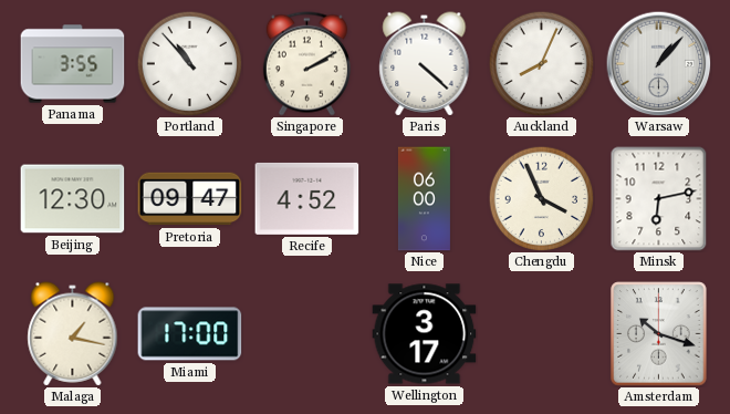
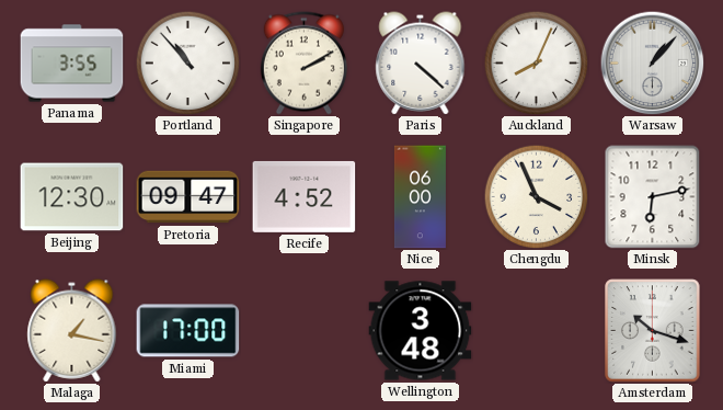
Wellington: 3:17 -> 3:48 (421, 331)
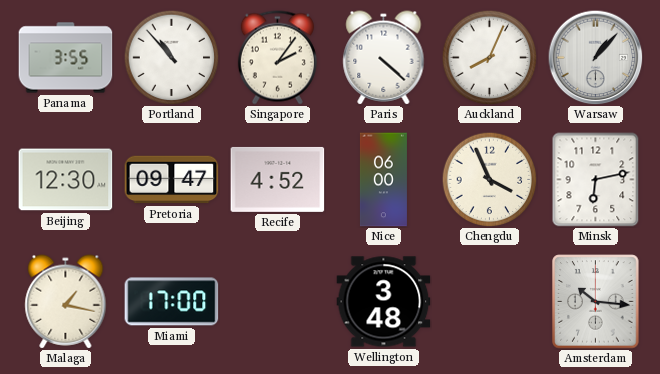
Singapore: 2:10 -> 2:06 (277, 58)
Amsterdam: 10:18 -> 10:16 (596, 302)
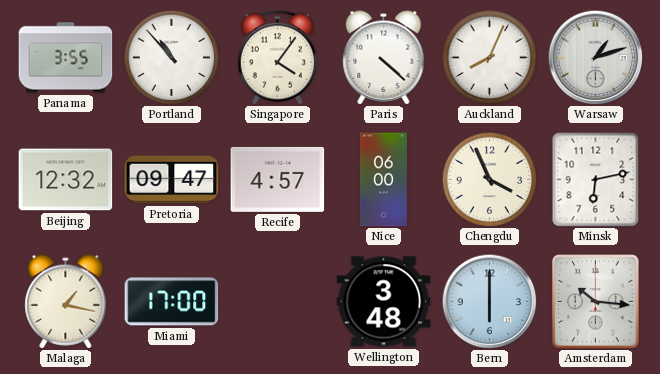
Singapore: 2:06 -> 4:06 (277, 58)
Warsaw: 1:07 -> 1:12 (595, 57)
Beijing: 12:30 -> 12:32 (66, 180)
Recife: 4:52 -> 4:57 (278, 179)
Bern: none -> 6:00 (489, 301)
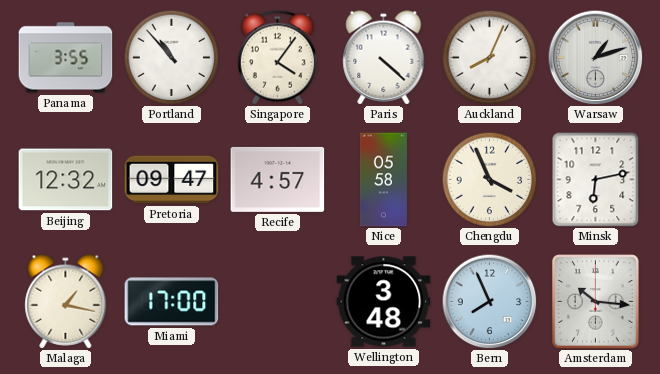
Nice: 06:00 -> 05:58 (383, 180)
Bern: 6:00 -> 7:56 (489, 301)
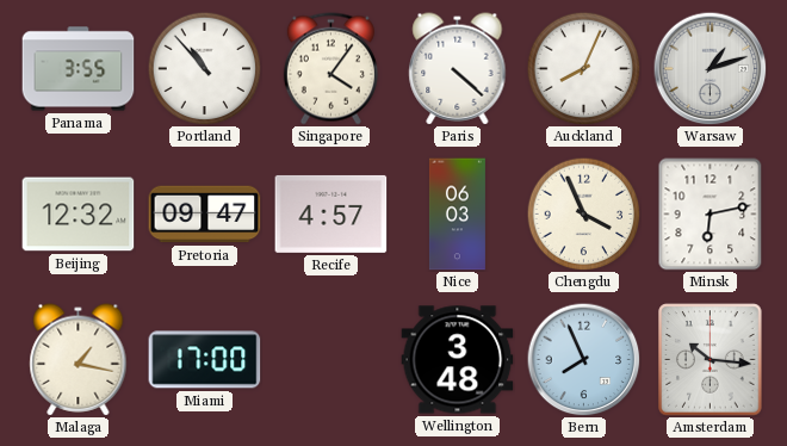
Nice: 05:58 -> 06:03 (457, 215)
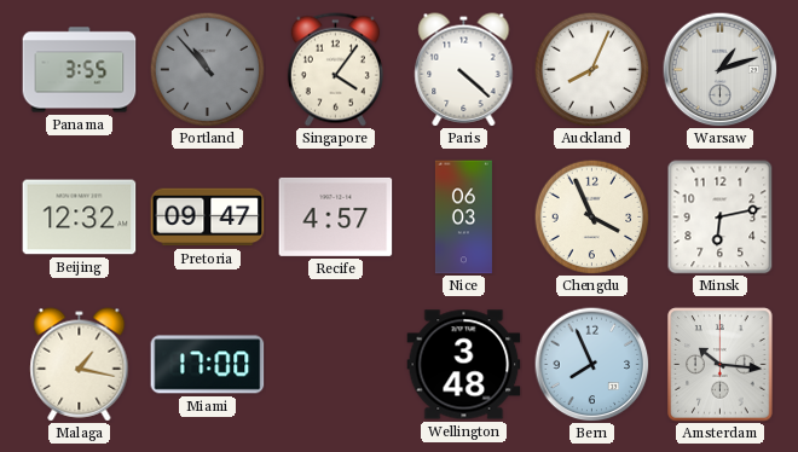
Portland dial: white -> grey (207, 69)
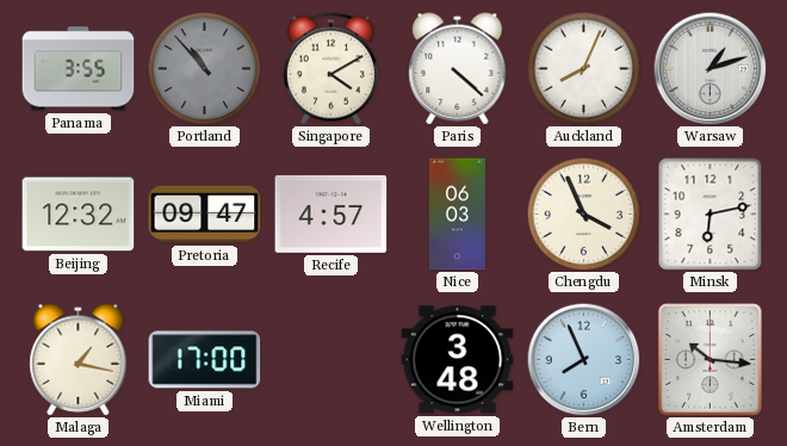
Singapore: 4:06 -> 4:10 (330, 69)
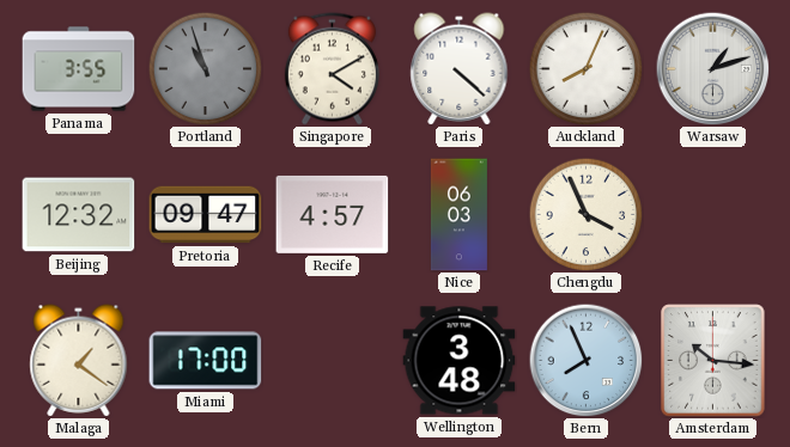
Portland: 10:53 -> 10:57 (205, 68)
Minsk: 6:13 -> none (711, 215)
Malaga: 1:17 -> 1:21 (79, 361)
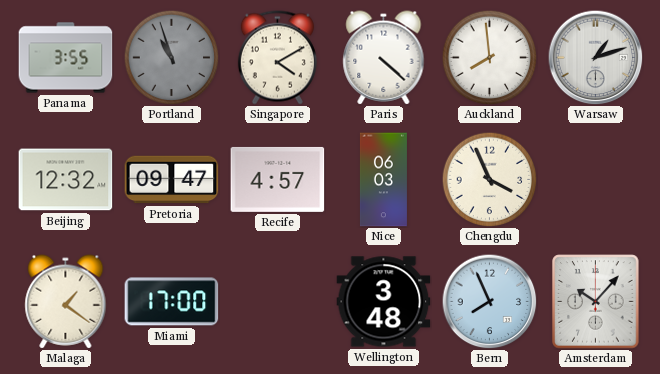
Auckland: 8:04 -> 7:59 (489, 57)
Amsterdam: 10:16 -> 10:07 (596, 302)
